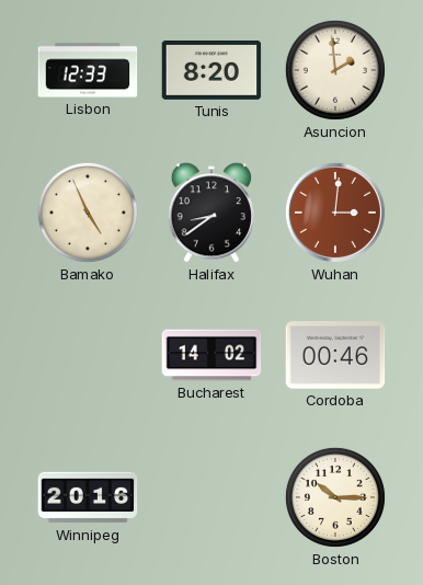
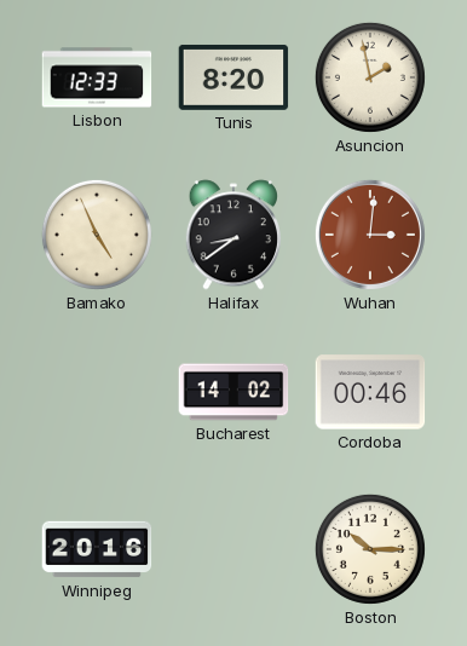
Asuncion: 1:59 -> 1:58 (370, 77)
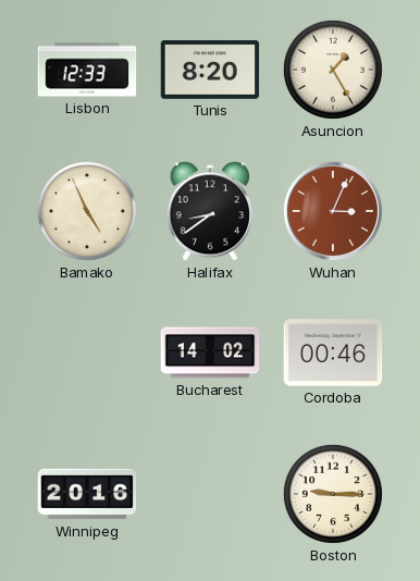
Asuncion: 1:58 -> 1:25 (333, 70)
Wuhan: 3:01 -> 3:04 (333, 211)
Boston: 10:15 -> 9:15 (333, 494)
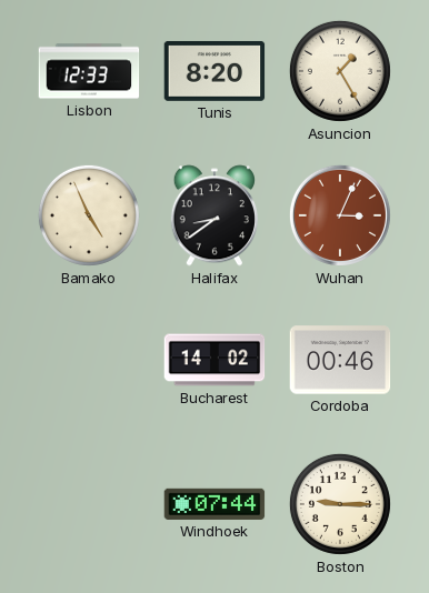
Winnipeg: 20:16 -> none (87, 494)
Windhoek: none -> 07:44 (214, 504)
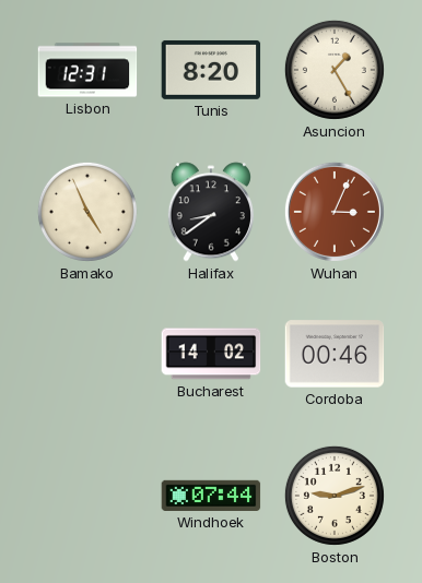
Lisbon: 12:33 -> 12:31 (87, 70)
Boston: 9:15 -> 9:12 (335, 496)
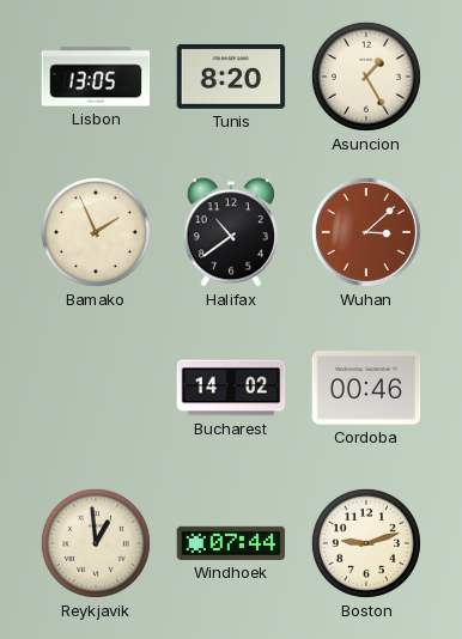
Lisbon: 12:31 -> 13:05 (96, 77)
Bamako: 4:56 -> 1:56 (96, 232)
Halifax: 8:39 -> 10:39 (230, 232)
Wuhan: 3:04 -> 3:08 (366, 232)
Reykjavik: none -> 12:59 (96, 543)
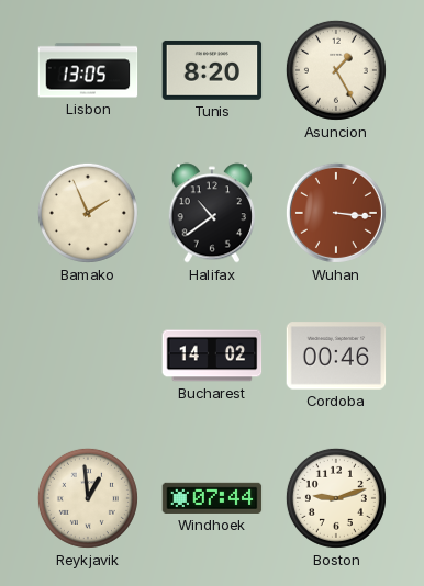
Wuhan: 3:08 -> 3:16 (336, 213)
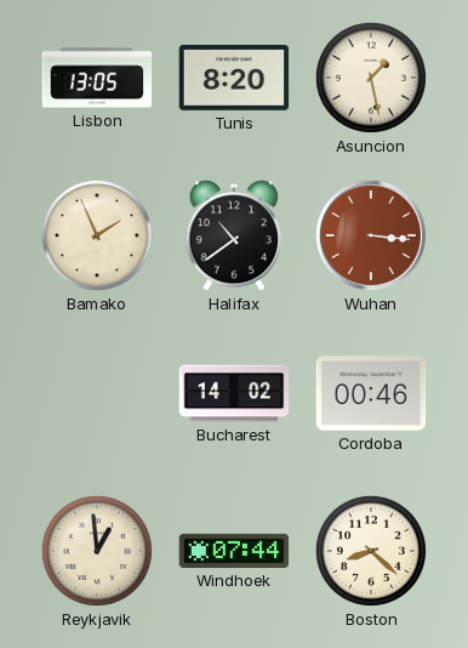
Asuncion: 1:25 -> 1:28 (371, 78)
Boston: 9:12 -> 8:22 (371, 551)
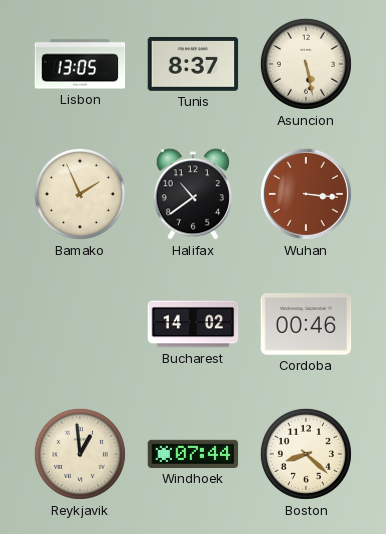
Tunis: 8:20 -> 8:37 (193, 64)
Asuncion: 1:28 -> 5:28 (306, 64)
